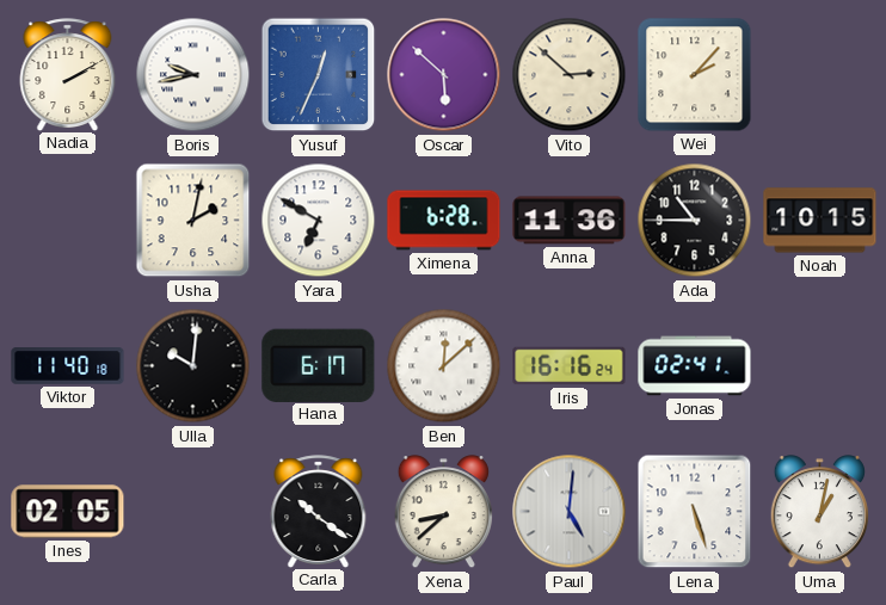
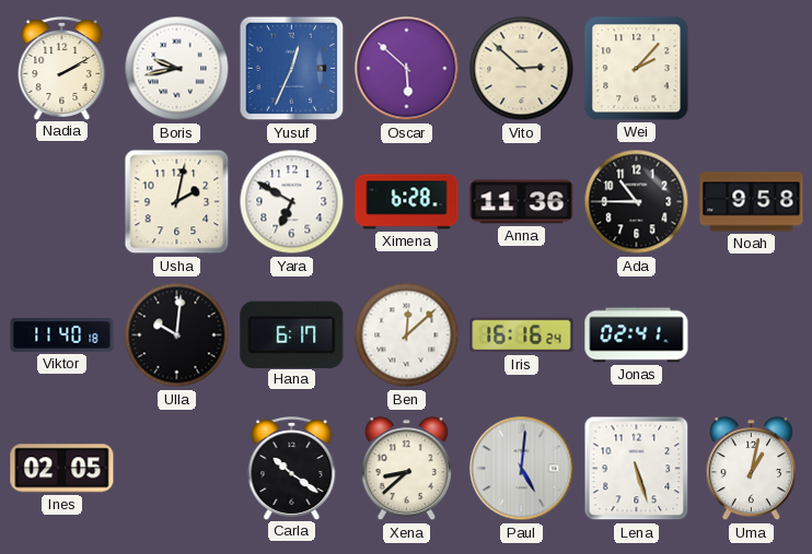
Noah: 10:15 -> 9:58 (752, 202)
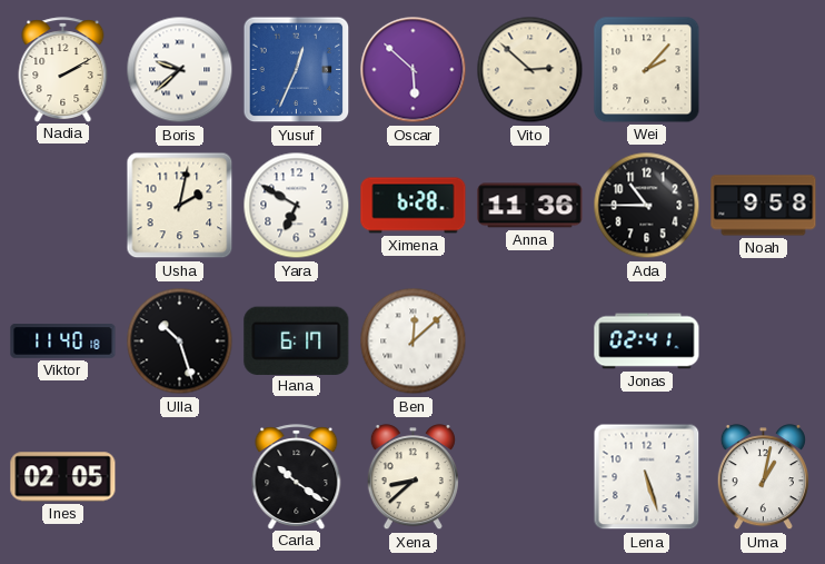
Boris: 9:43 -> 9:38 (180, 70)
Ulla: 10:01 -> 10:27 (180, 342)
Iris: 16:16 -> none (522, 335)
Paul: 5:01 -> none (522, 469)
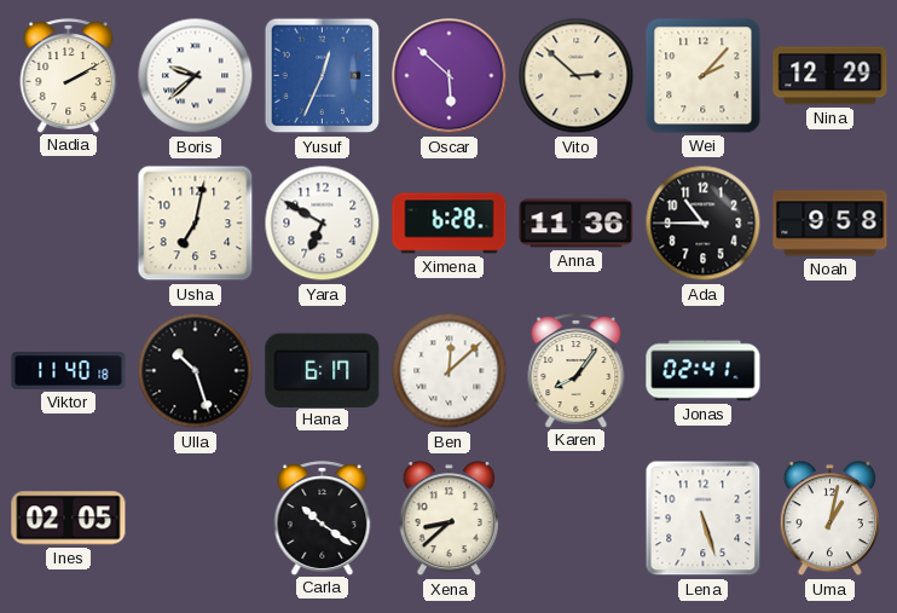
Nina: none -> 12:29 (831, 76)
Usha: 2:02 -> 7:02 (196, 224)
Karen: none -> 8:06 (577, 370)
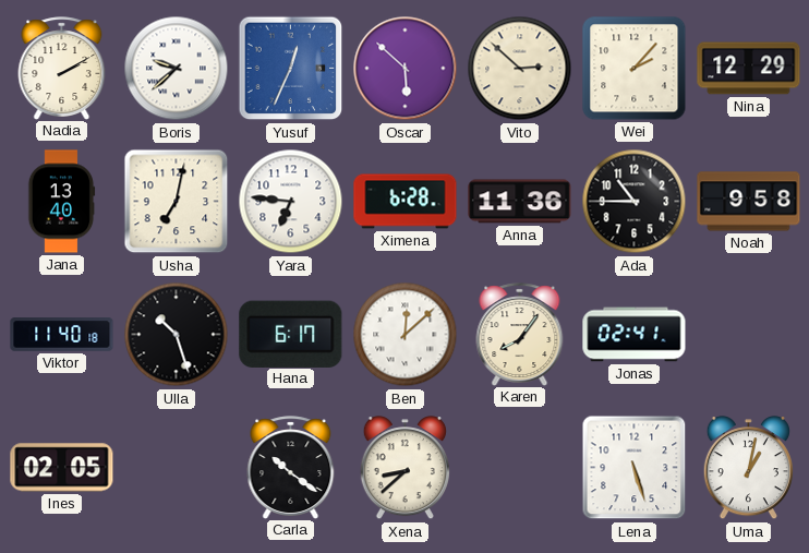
Jana: none -> 13:40 (61, 202)
Yara: 6:50 -> 6:46 (291, 202)
